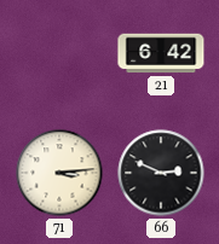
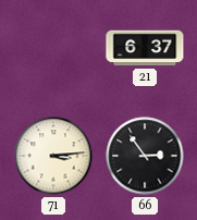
21: 6:42 -> 6:37 (145, 48)
66: 2:49 -> 2:54 (145, 156)
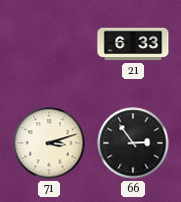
21: 6:37 -> 6:33 (133, 44)
71: 3:14 -> 3:12 (49, 143)
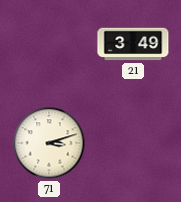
21: 6:33 -> 3:49 (133, 44)
66: 2:54 -> none (133, 143)
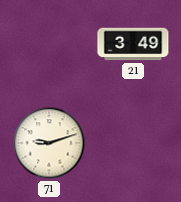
71: 3:12 -> 9:12 (49, 143)
